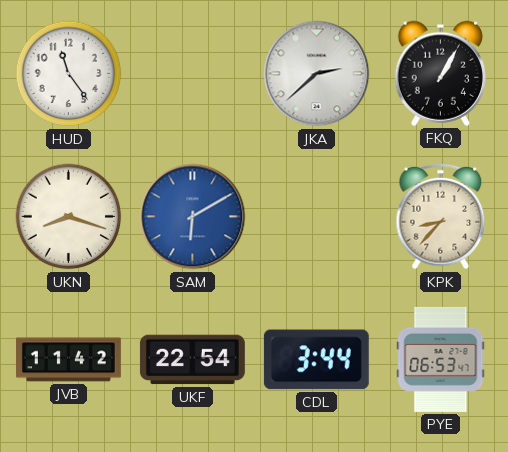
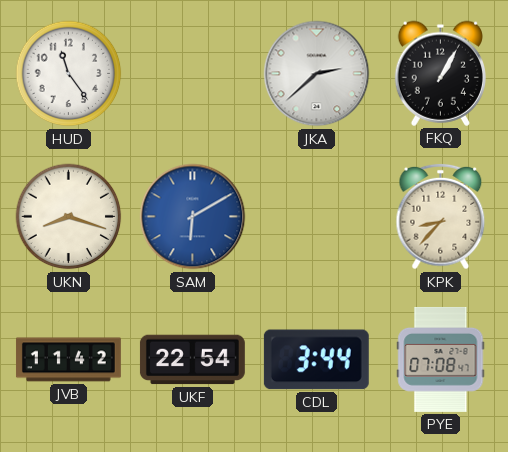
PYE: 06:53 -> 07:08 (441, 359)
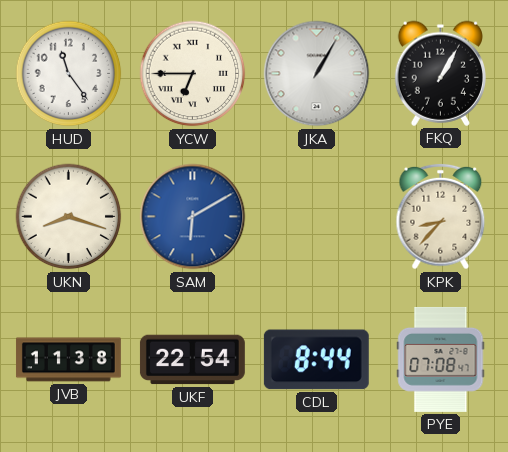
YCW: none -> 6:45 (193, 74)
JKA: 2:38 -> 1:05 (317, 74)
JVB: 11:42 -> 11:38 (68, 360)
CDL: 3:44 -> 8:44 (316, 360)
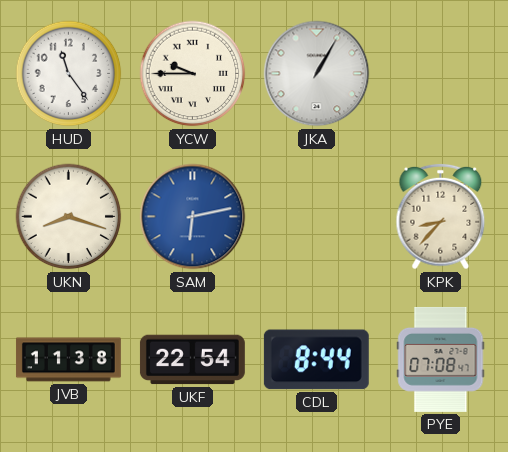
YCW: 6:45 -> 9:45 (193, 74)
FKQ: 1:05 -> none (440, 73)
SAM: 6:10 -> 6:13 (193, 217)
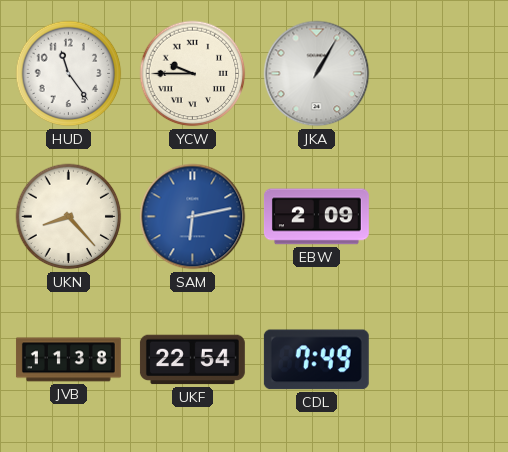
UKN: 8:18 -> 8:23 (69, 217)
EBW: none -> 2:09 (316, 217)
KPK: 8:37 -> none (441, 217)
CDL: 8:44 -> 7:49 (316, 360)
PYE: 07:08 -> none (441, 359)
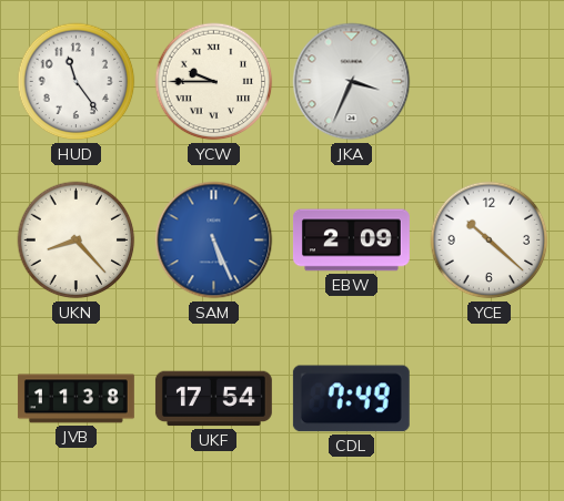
JKA: 1:05 -> 3:34 (352, 82)
SAM: 6:13 -> 5:26 (214, 241)
YCE: none -> 10:22 (490, 241)
UKF: 22:54 -> 17:54 (213, 399)
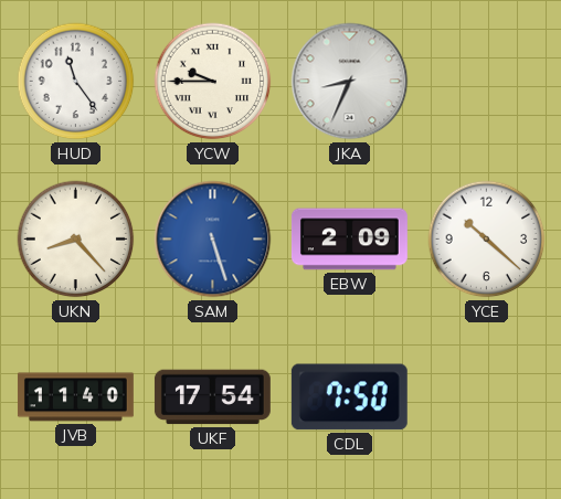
JKA: 3:34 -> 8:34 (350, 82)
SAM: 5:26 -> 5:27 (213, 240)
JVB: 11:38 -> 11:40 (75, 397)
CDL: 7:49 -> 7:50 (349, 397)
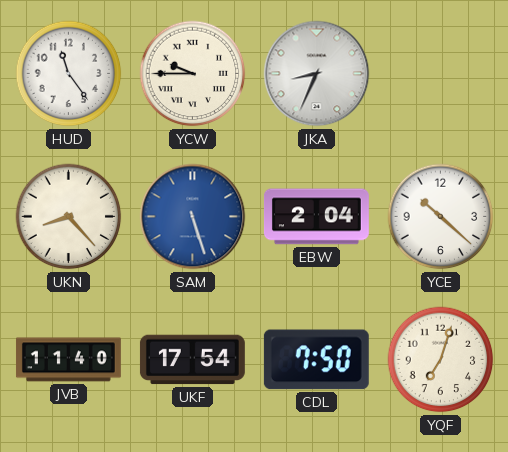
EBW: 2:09 -> 2:04 (316, 217)
YQF: none -> 7:03 (441, 360)
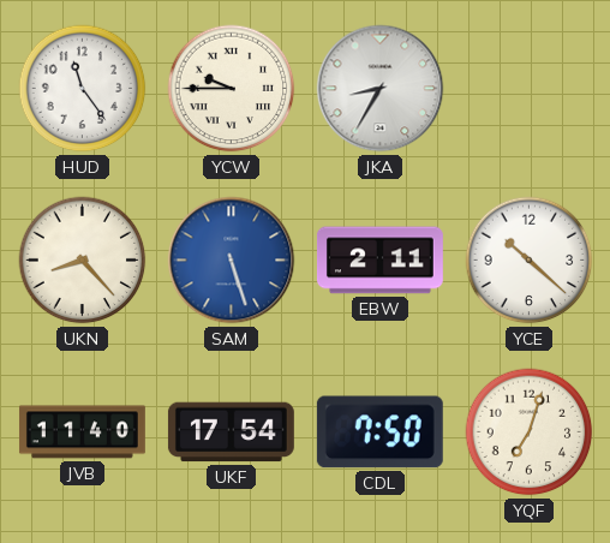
JKA: 8:34 -> 8:35 (381, 89)
EBW: 2:04 -> 2:11 (379, 261)
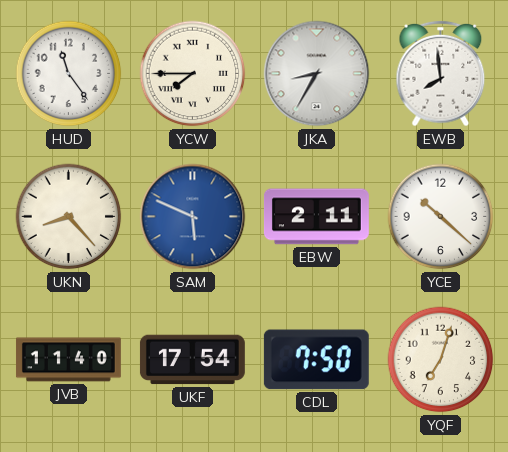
YCW: 9:45 -> 7:45 (193, 74)
EWB: none -> 7:59 (441, 74)
SAM: 5:27 -> 5:49 (193, 217)
